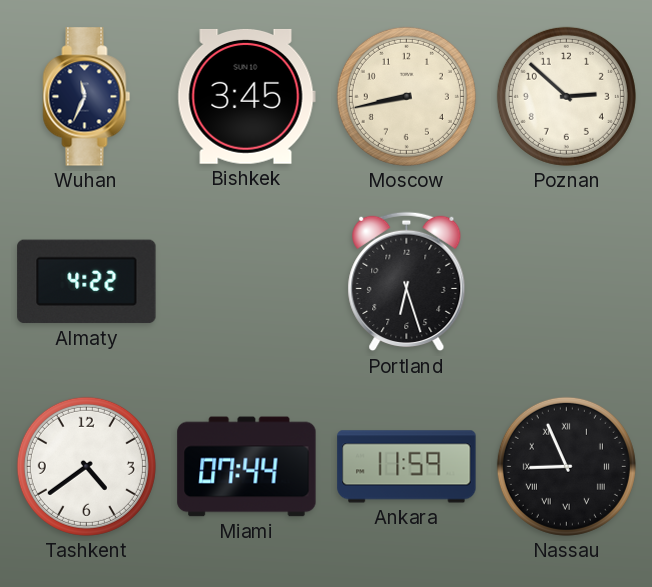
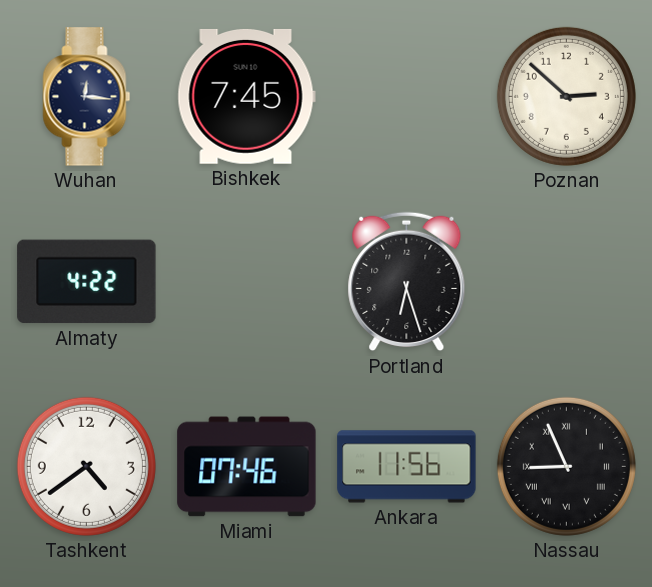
Wuhan: 11:34 -> 12:16 (87, 97)
Bishkek: 3:45 -> 7:45 (246, 96)
Moscow: 8:43 -> none (406, 96)
Miami: 07:44 -> 07:46 (247, 467)
Ankara: 11:59 -> 11:56 (407, 467)
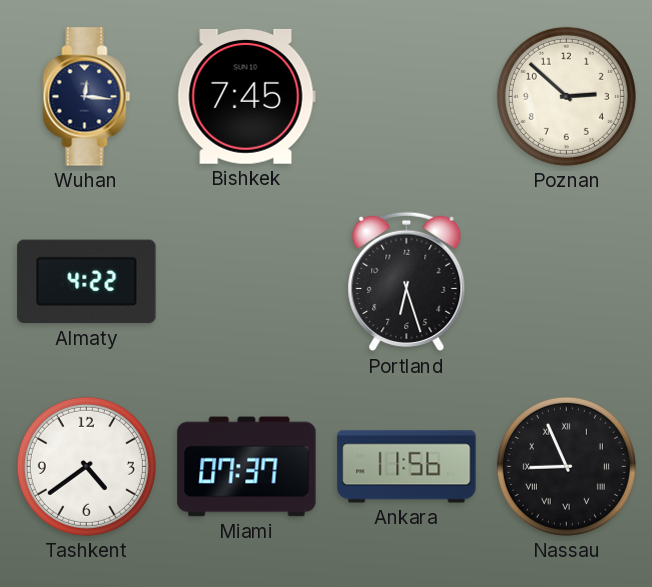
Miami: 07:46 -> 07:37 (247, 467)
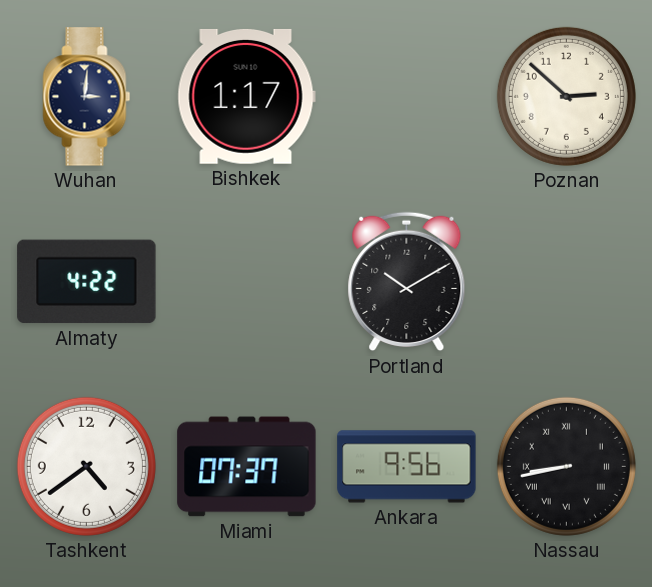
Wuhan: 12:16 -> 3:01 (87, 97)
Bishkek: 7:45 -> 1:17 (246, 96)
Portland: 6:27 -> 10:10 (407, 282)
Ankara: 11:56 -> 9:56 (407, 467)
Nassau: 8:56 -> 8:43 (566, 466)
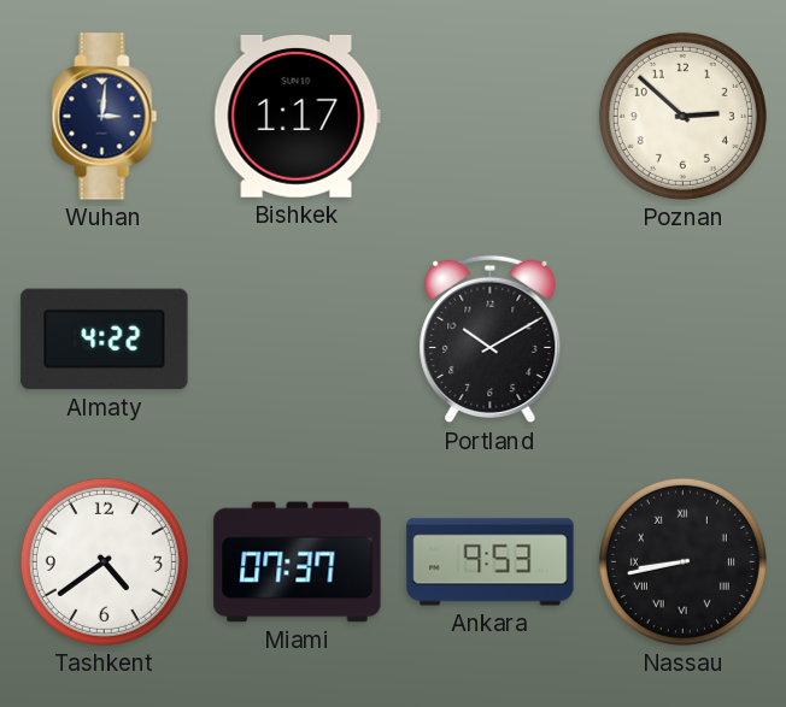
Ankara: 9:56 -> 9:53 (491, 562)
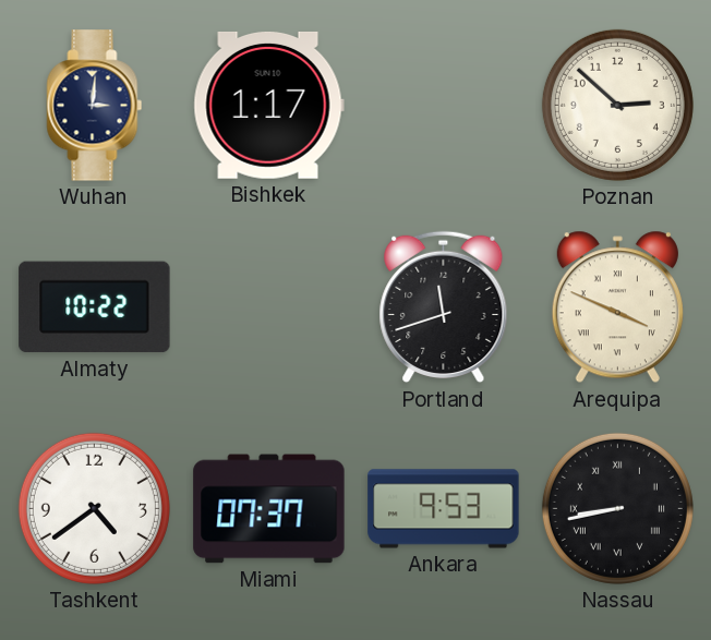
Almaty: 4:22 -> 10:22 (95, 307)
Portland: 10:10 -> 11:42 (444, 307)
Arequipa: none -> 3:49 (617, 307)
